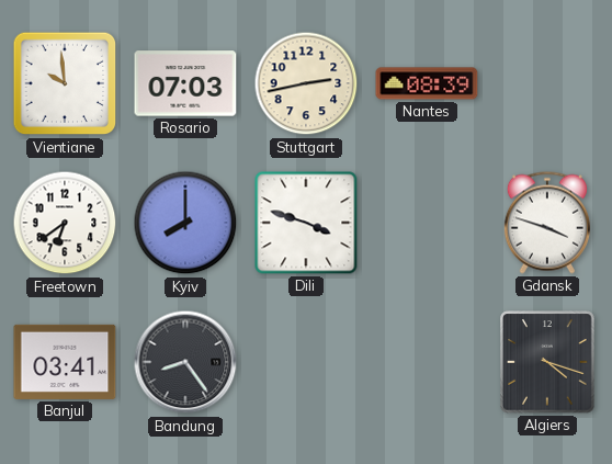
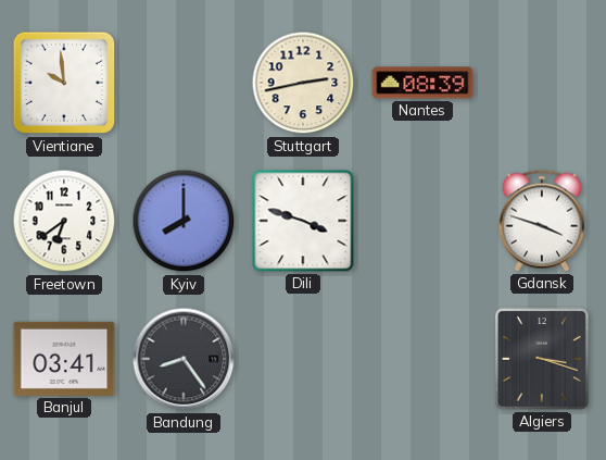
Rosario: 07:03 -> none (185, 83)
Algiers: 4:18 -> 3:18 (542, 359)
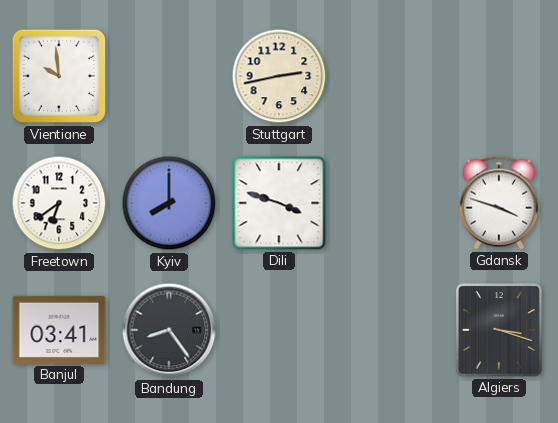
Nantes: 08:39 -> none (422, 83)
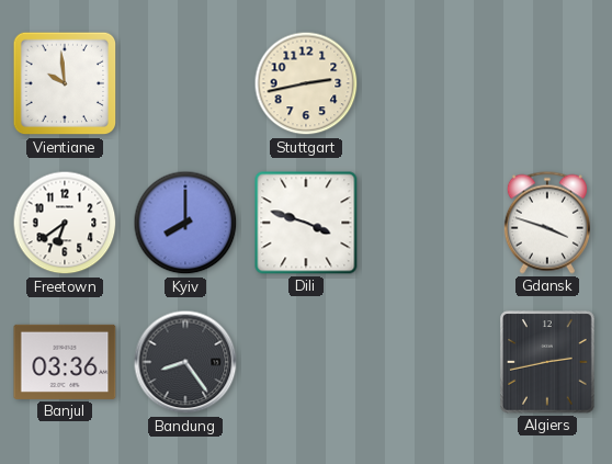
Banjul: 03:41 -> 03:36 (65, 362)
Algiers: 3:18 -> 2:43 (547, 362)
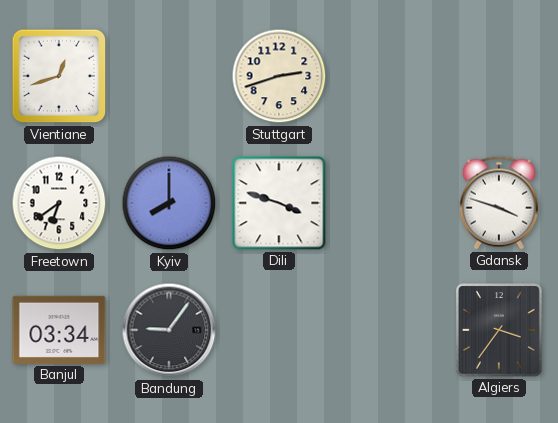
Vientiane: 9:59 -> 12:42 (59, 76)
Stuttgart: 2:43 -> 2:42 (279, 76)
Banjul: 03:36 -> 03:34 (59, 330)
Bandung: 8:24 -> 9:06 (169, 330)
Algiers: 2:43 -> 3:36 (499, 330)
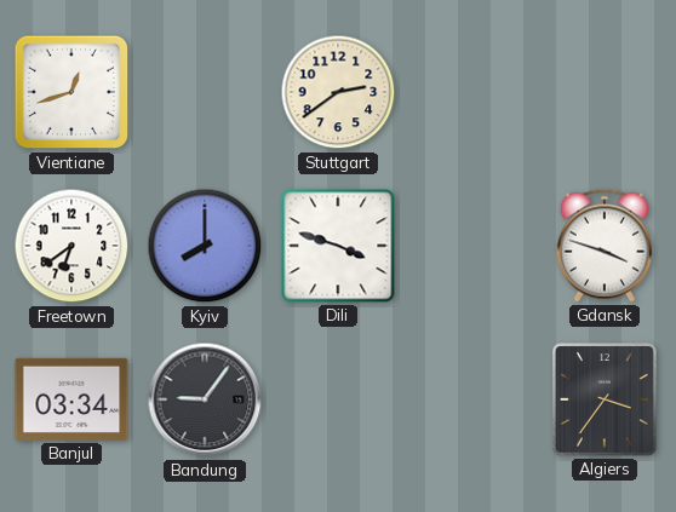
Stuttgart: 2:42 -> 2:39 (338, 92)
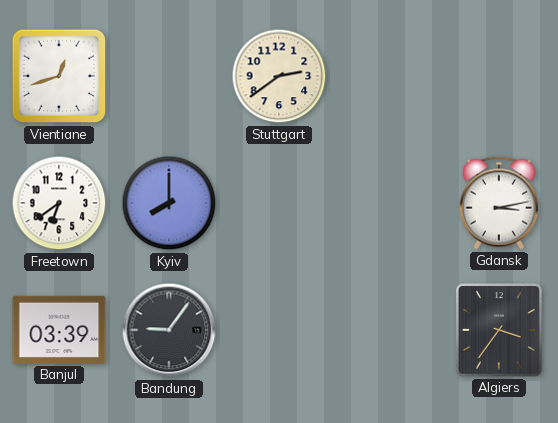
Dili: 3:48 -> none (338, 246)
Gdansk: 3:48 -> 3:13 (499, 203)
Banjul: 03:34 -> 03:39 (59, 330)
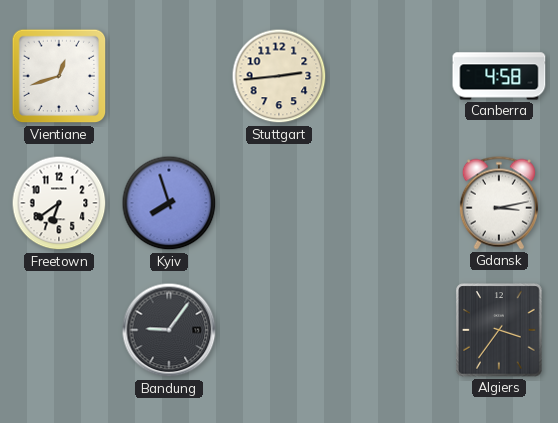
Stuttgart: 2:39 -> 2:44 (279, 76)
Canberra: none -> 4:58 (499, 76)
Kyiv: 8:00 -> 7:57 (169, 203)
Banjul: 03:39 -> none (59, 330)
